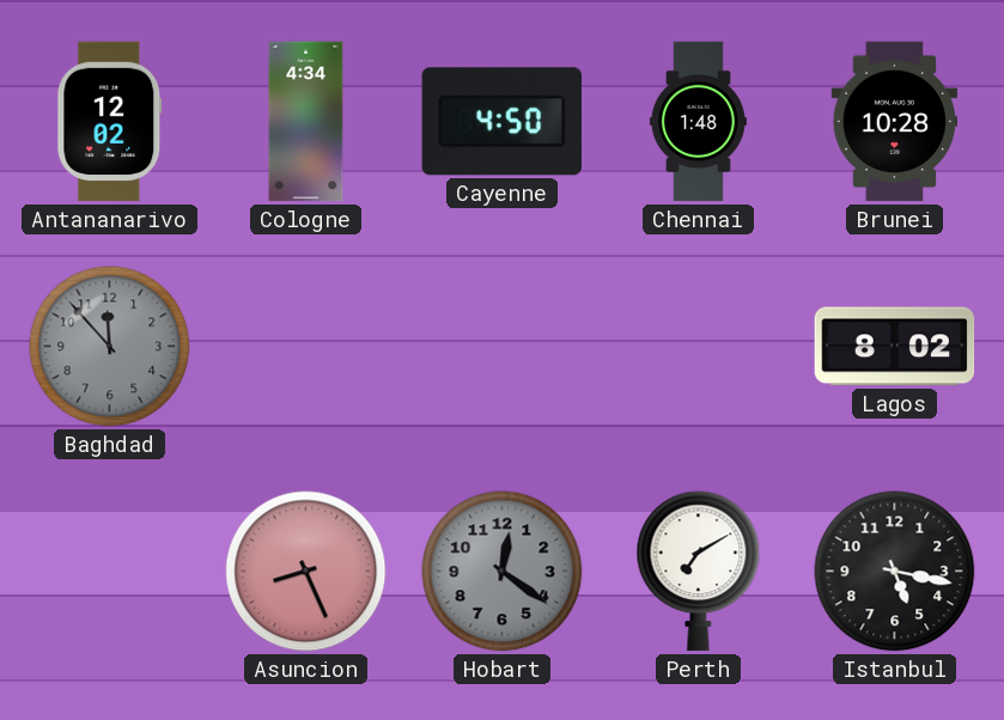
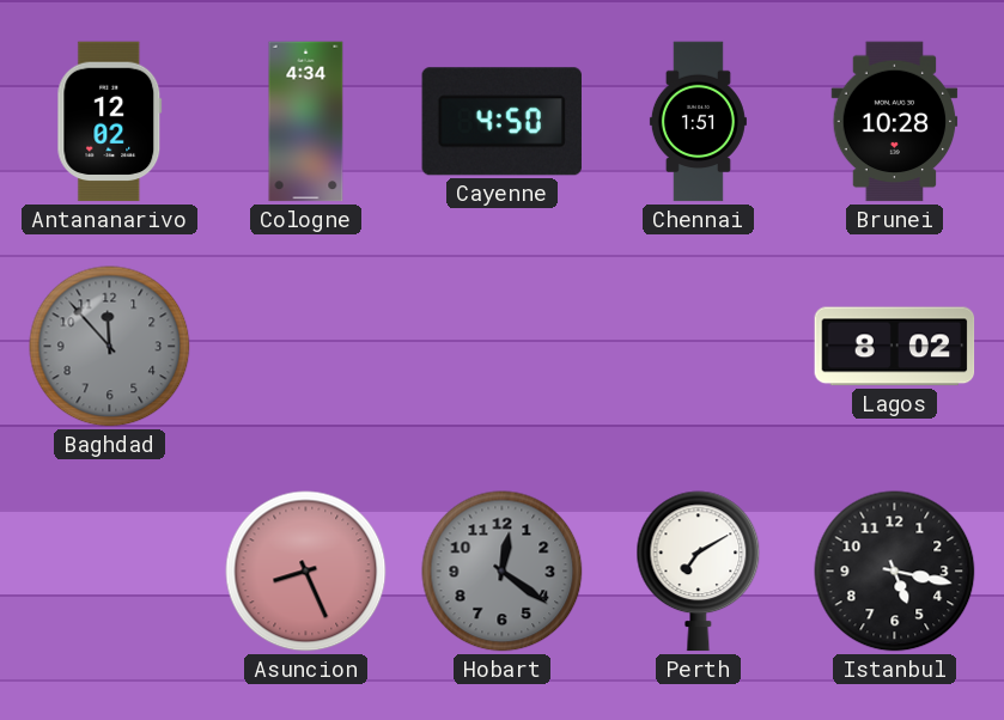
Chennai: 1:48 -> 1:51 (698, 122)
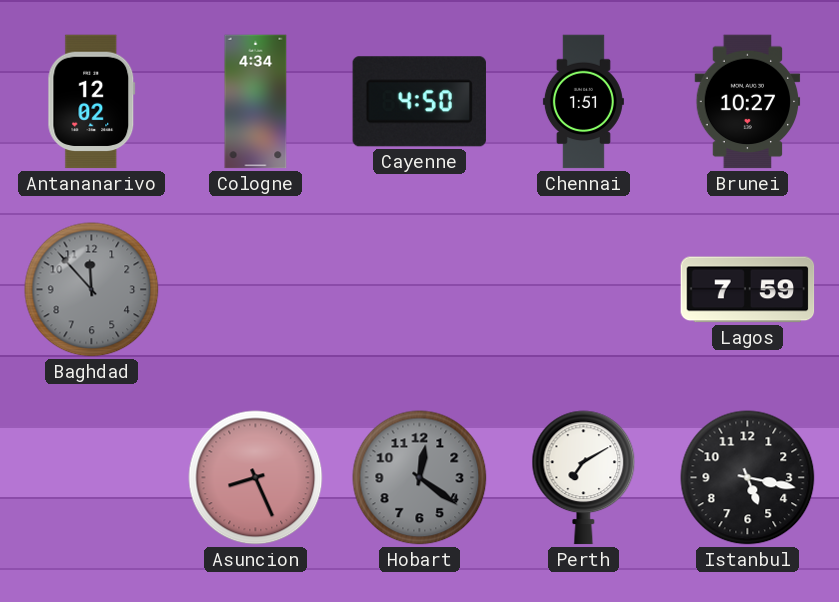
Brunei: 10:28 -> 10:27 (748, 102)
Lagos: 8:02 -> 7:59 (748, 290)
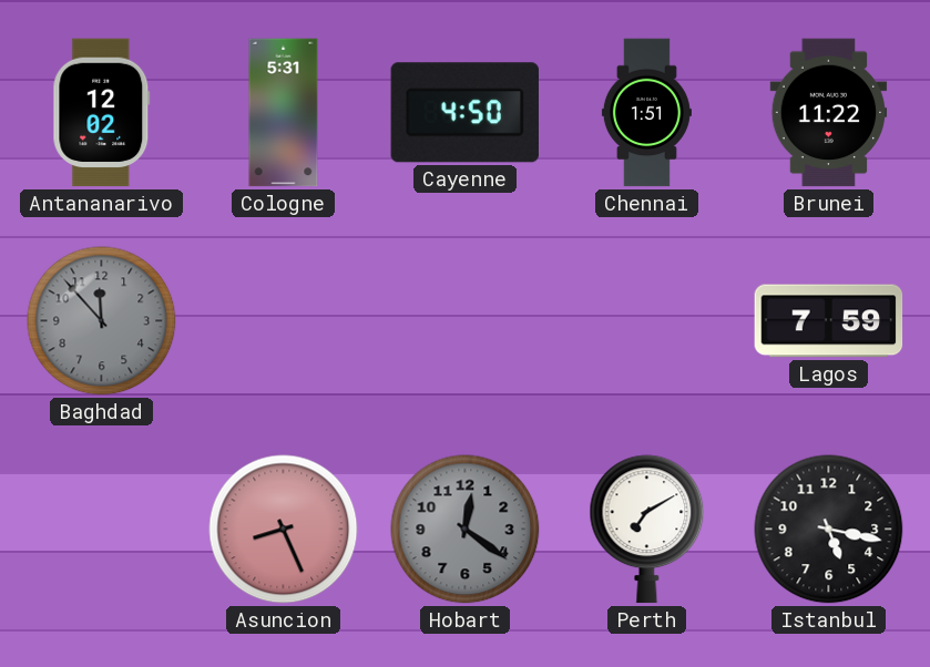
Cologne: 4:34 -> 5:31 (284, 113)
Brunei: 10:27 -> 11:22 (829, 113)
